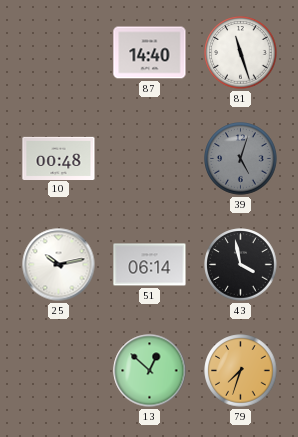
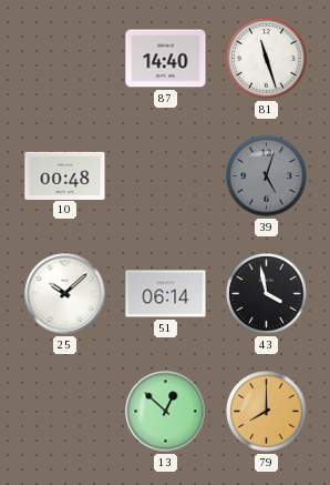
25: 10:13 -> 10:08 (65, 294)
79: 7:33 -> 8:00 (267, 412)
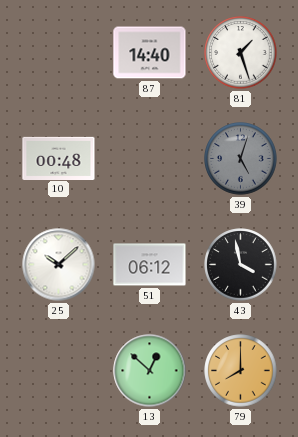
81: 11:27 -> 1:27 (241, 53)
51: 06:14 -> 06:12 (150, 265)
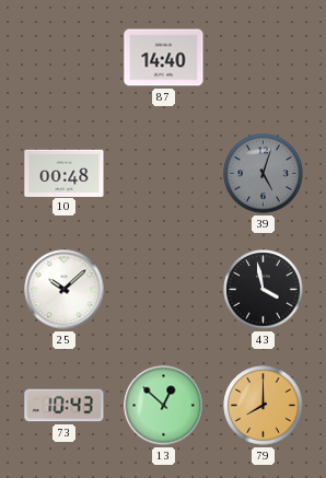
81: 1:27 -> none (241, 53)
51: 06:12 -> none (150, 265)
73: none -> 10:43 (65, 406)
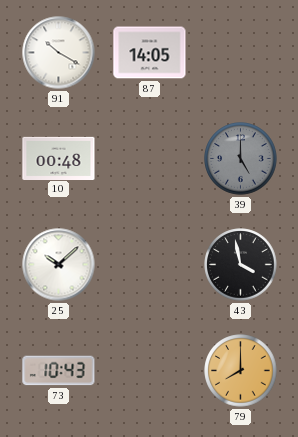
91: none -> 10:20 (59, 53)
87: 14:40 -> 14:05 (150, 53)
39: 5:03 -> 5:00 (241, 159)
13: 12:52 -> none (164, 406)
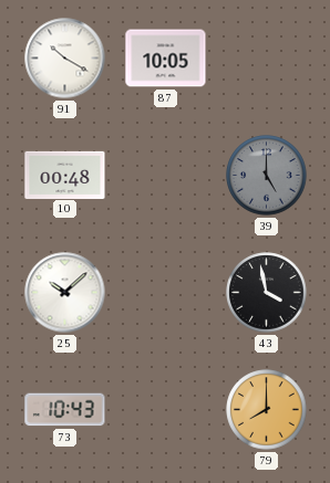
87: 14:05 -> 10:05 (166, 59)
